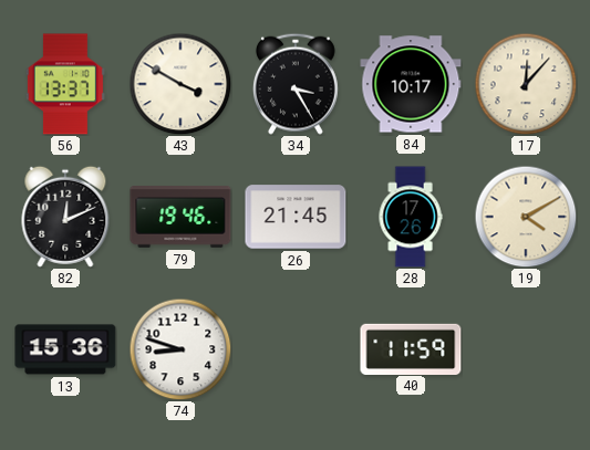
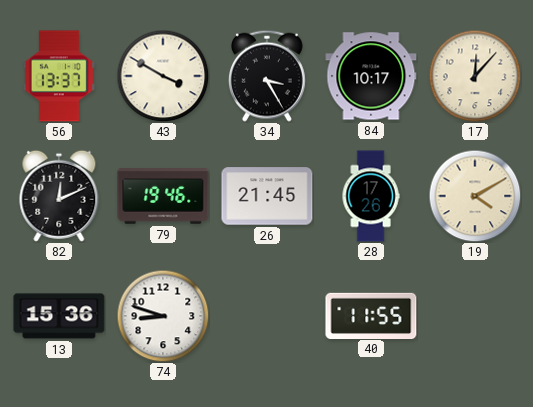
40: 11:59 -> 11:55 (371, 315)
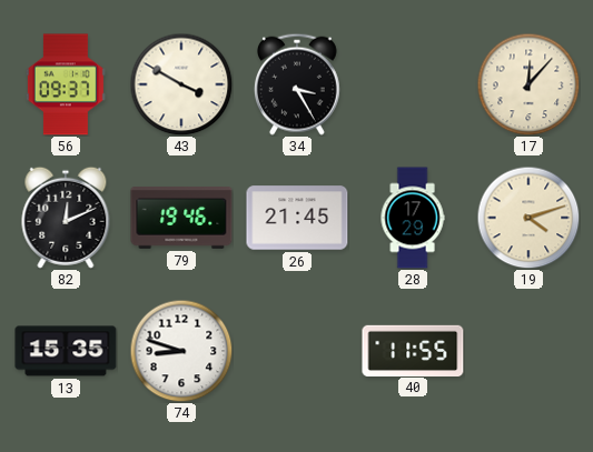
56: 13:37 -> 09:37 (66, 84)
84: 10:17 -> none (371, 76)
28: 17:26 -> 17:29 (413, 218)
19: 4:10 -> 4:12 (528, 218)
13: 15:36 -> 15:35 (66, 351)
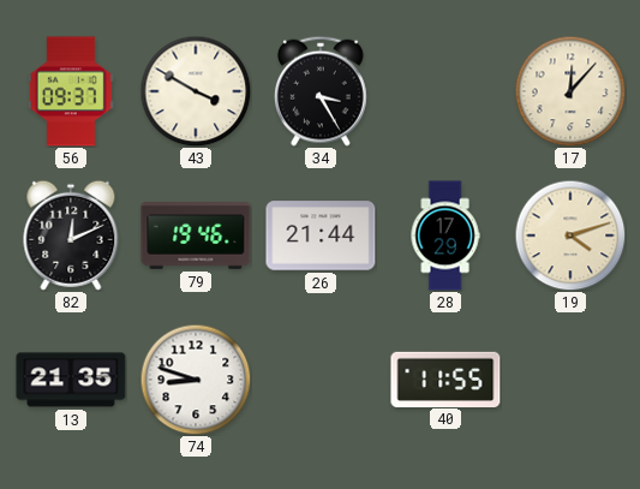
26: 21:45 -> 21:44 (321, 235)
13: 15:35 -> 21:35 (71, 380)
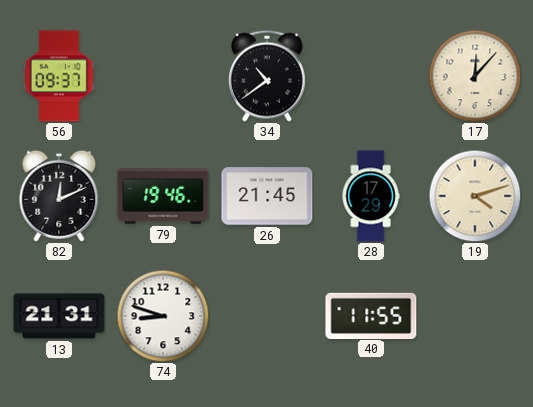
43: 3:50 -> none (196, 91)
34: 3:25 -> 10:39 (267, 76)
26: 21:44 -> 21:45 (267, 196)
13: 21:35 -> 21:31 (59, 316)
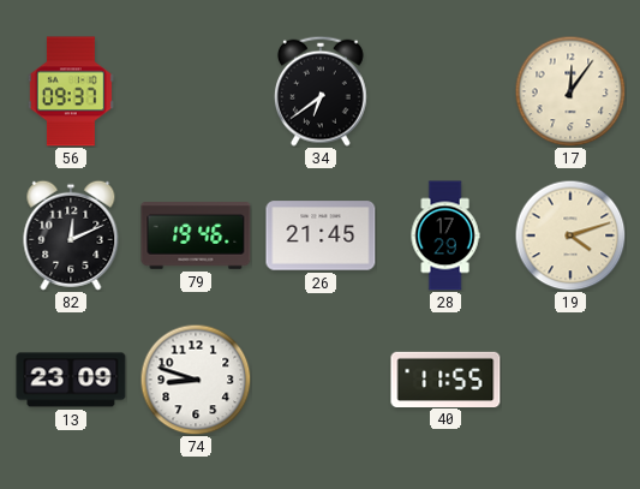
34: 10:39 -> 6:39 (321, 91)
17: 12:07 -> 12:06 (570, 91)
13: 21:31 -> 23:09 (71, 380)
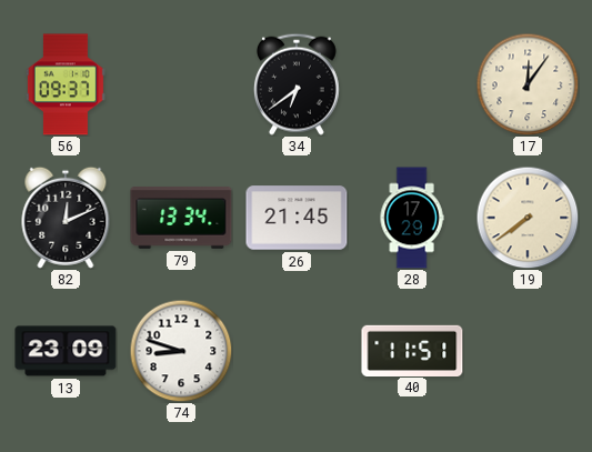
79: 19:46 -> 13:34 (181, 218)
19: 4:12 -> 7:39 (528, 218)
40: 11:55 -> 11:51 (412, 350)
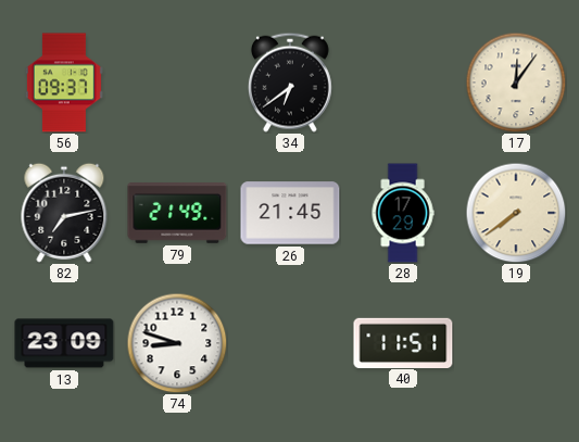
82: 12:11 -> 7:13 (64, 213)
79: 13:34 -> 21:49 (177, 213)
